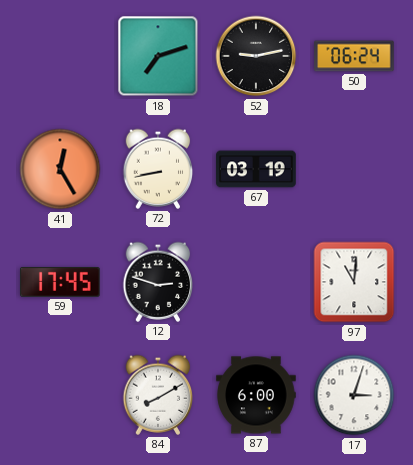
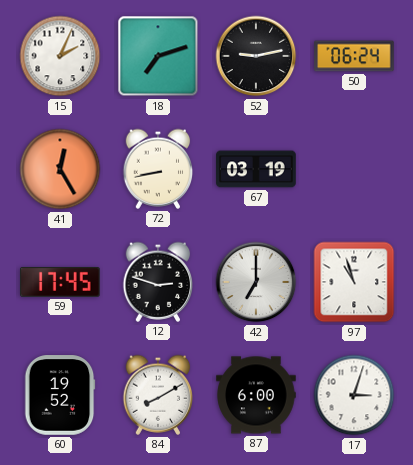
15: none -> 2:04 (60, 56)
42: none -> 7:00 (256, 282)
97: 11:01 -> 10:57 (354, 282)
60: none -> 19:52 (60, 395)
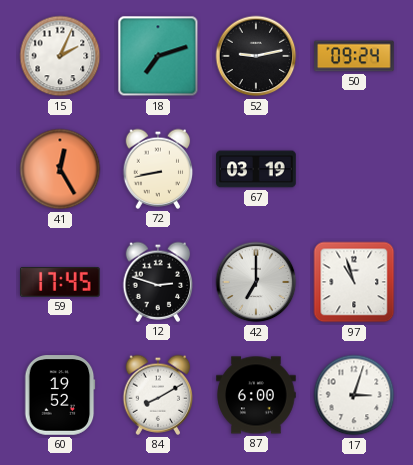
50: 06:24 -> 09:24 (354, 56)
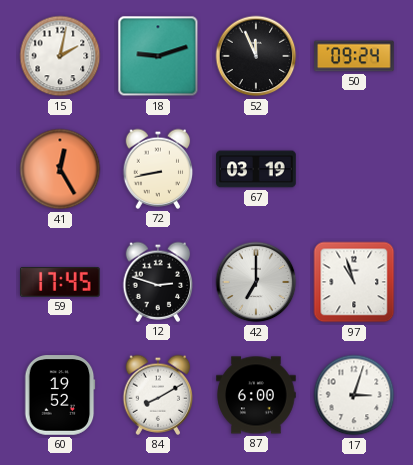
15: 2:04 -> 2:02 (60, 56)
18: 7:12 -> 9:12 (158, 56)
52: 9:13 -> 11:56 (256, 56)
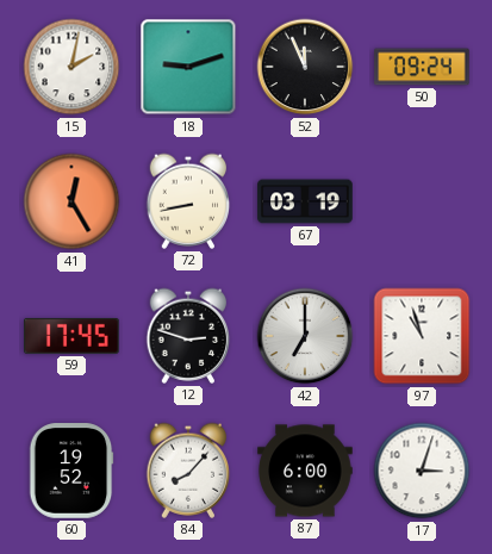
84: 8:10 -> 8:07 (188, 471)
